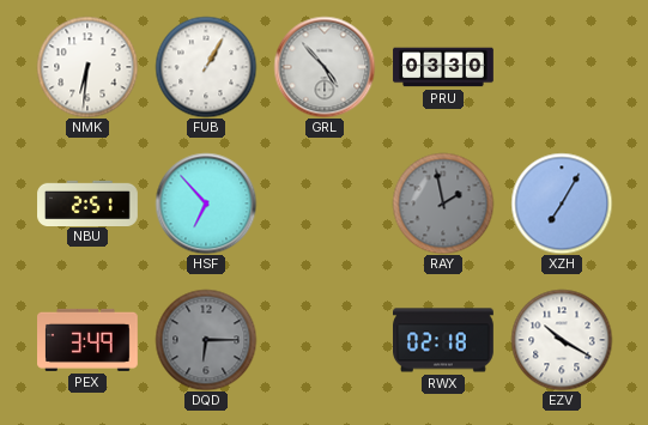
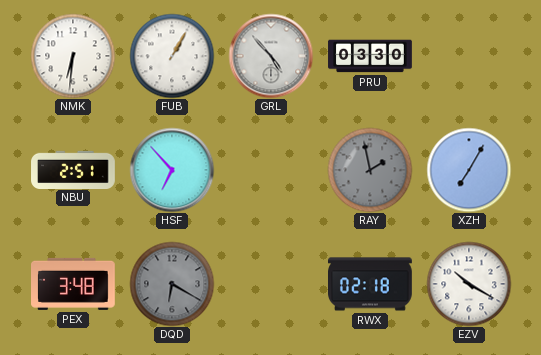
PEX: 3:49 -> 3:48 (74, 284)
DQD: 6:15 -> 6:20 (172, 284)
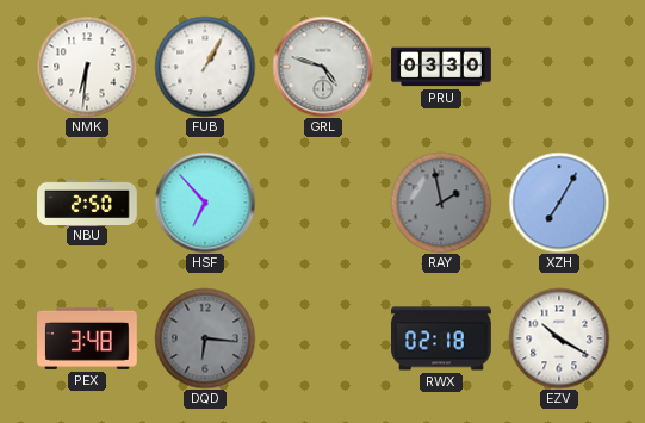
GRL: 4:53 -> 4:48 (323, 67)
NBU: 2:51 -> 2:50 (87, 201)
DQD: 6:20 -> 6:16 (205, 338)
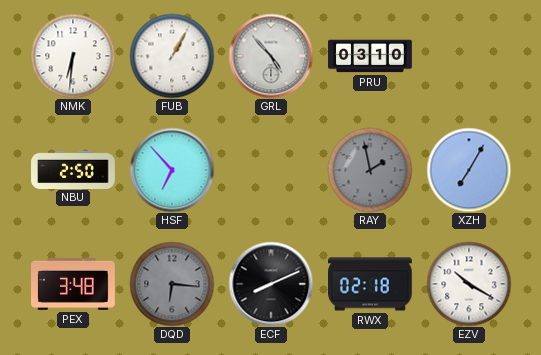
GRL: 4:48 -> 4:53 (271, 56)
PRU: 03:30 -> 03:10 (370, 56)
ECF: none -> 8:11 (271, 284)
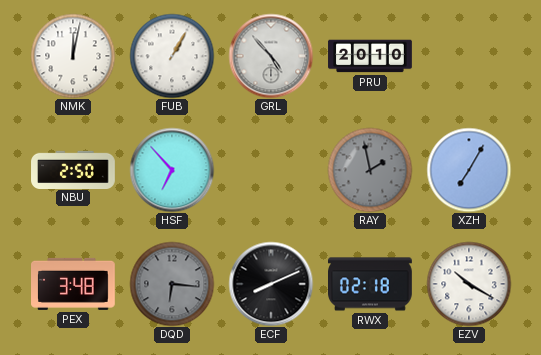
NMK: 6:31 -> 12:02 (73, 56)
PRU: 03:10 -> 20:10 (370, 56)
